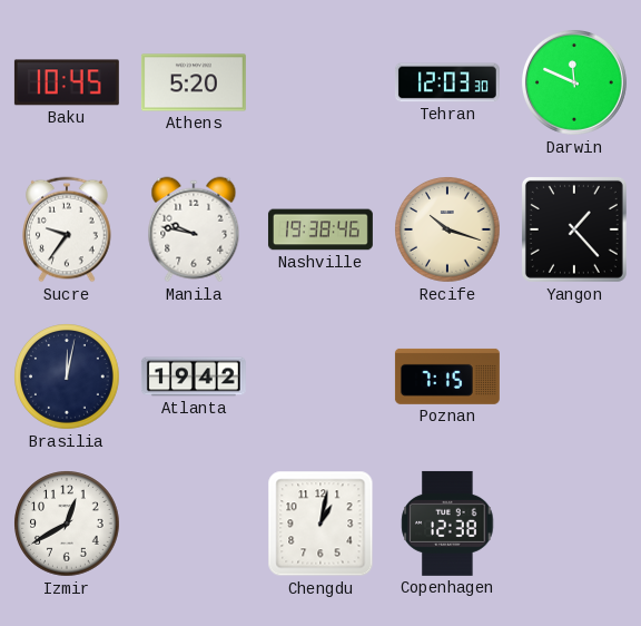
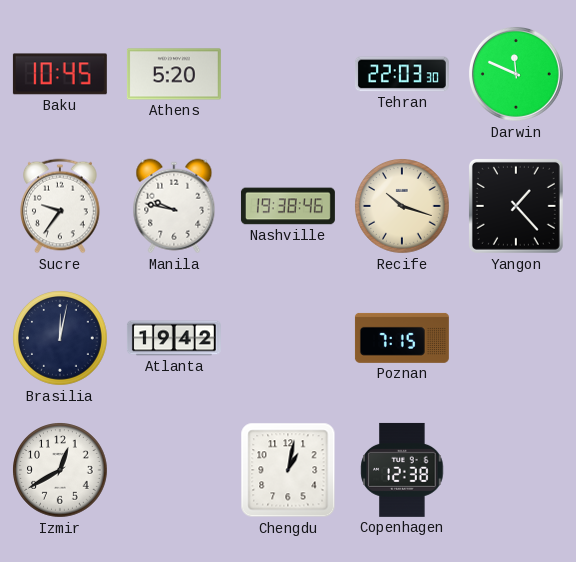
Tehran: 12:03 -> 22:03 (402, 74)
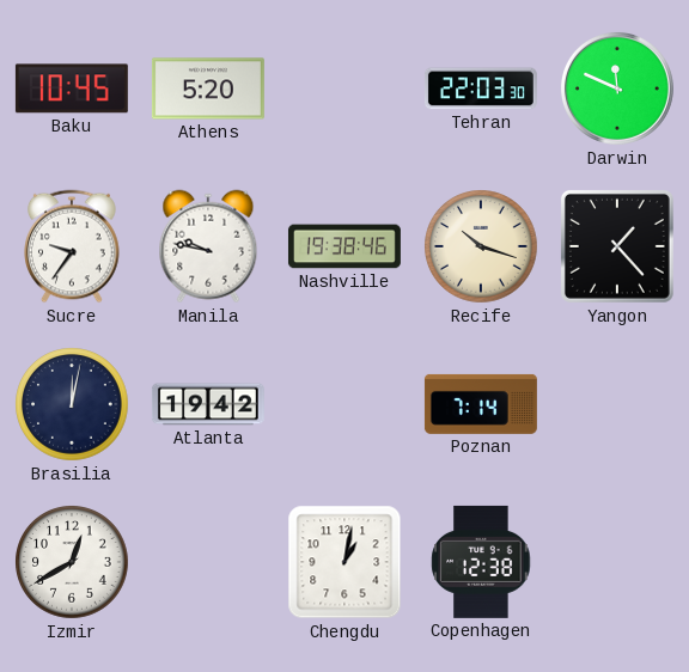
Poznan: 7:15 -> 7:14 (481, 404)
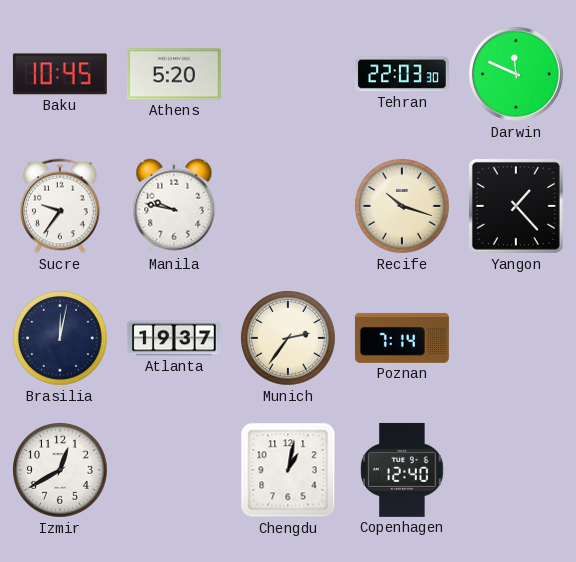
Nashville: 19:38 -> none (344, 246)
Atlanta: 19:42 -> 19:37 (174, 338)
Munich: none -> 2:36 (288, 338)
Copenhagen: 12:38 -> 12:40 (402, 470)
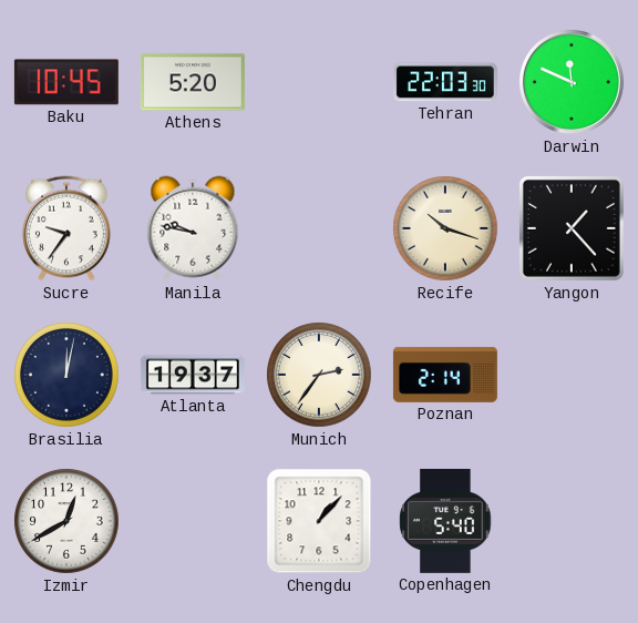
Poznan: 7:14 -> 2:14 (445, 375)
Chengdu: 1:02 -> 1:07 (319, 521)
Copenhagen: 12:40 -> 5:40 (445, 521)
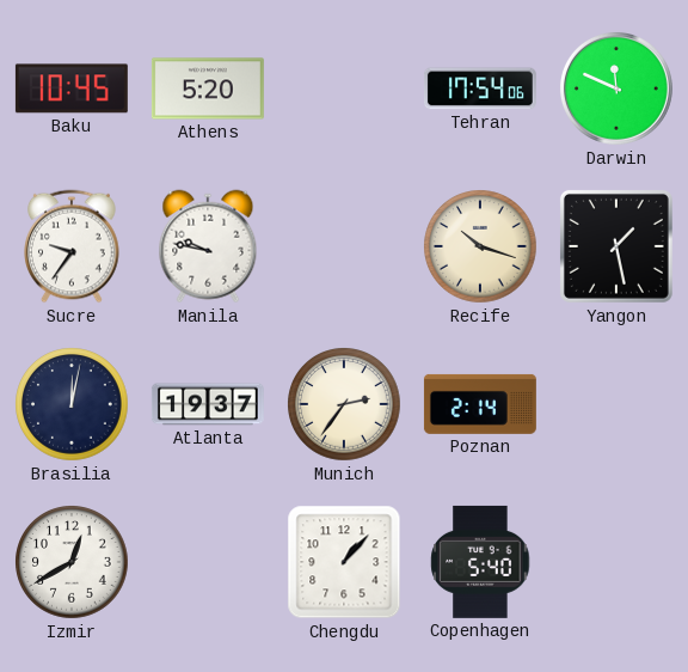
Tehran: 22:03 -> 17:54 (480, 88)
Yangon: 1:23 -> 1:28 (616, 246)
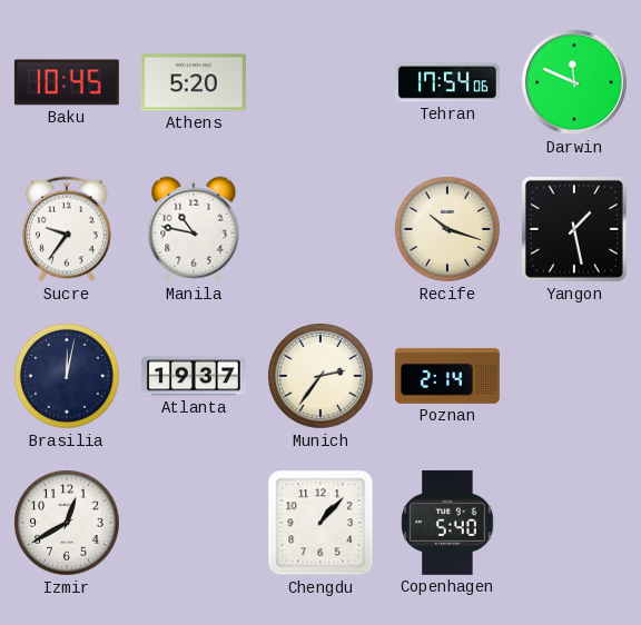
Manila: 9:47 -> 10:47 (194, 229)
